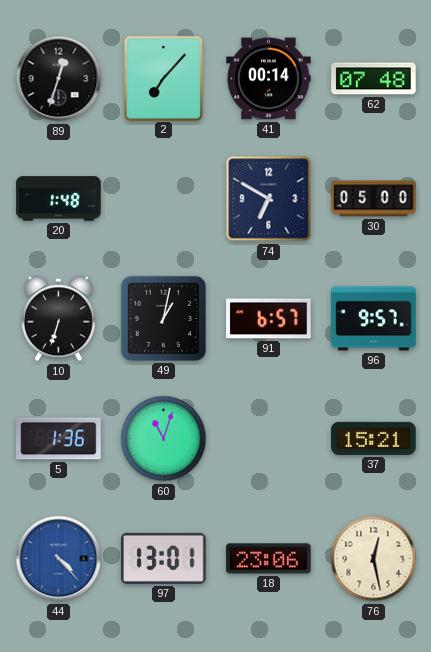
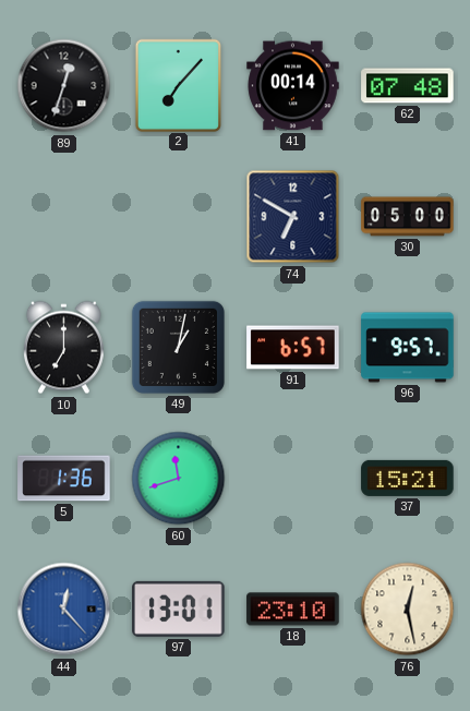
20: 1:48 -> none (59, 199)
10: 6:33 -> 7:00 (63, 348)
60: 11:03 -> 11:42 (179, 479)
44: 4:23 -> 12:23 (64, 610)
18: 23:06 -> 23:10 (293, 610)
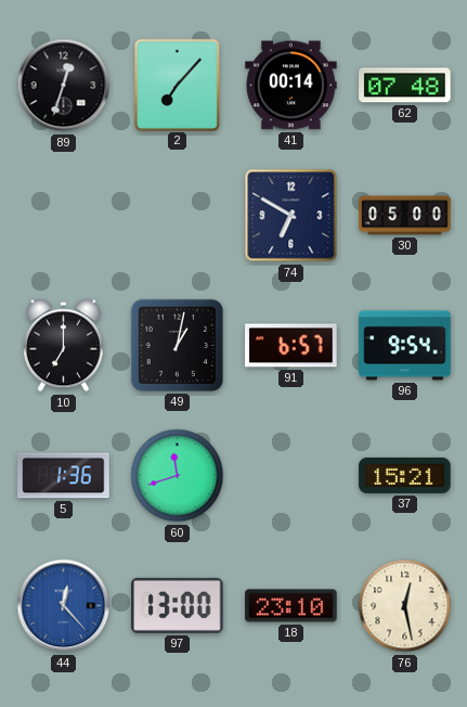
96: 9:57 -> 9:54 (405, 346)
97: 13:01 -> 13:00 (178, 605)
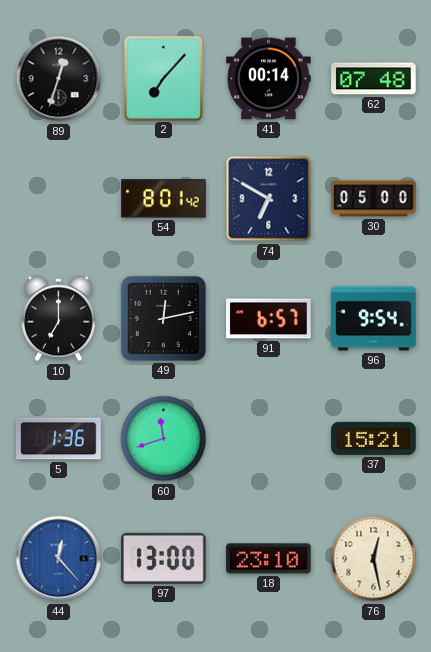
54: none -> 8:01 (164, 199)
49: 1:02 -> 12:13 (163, 318)
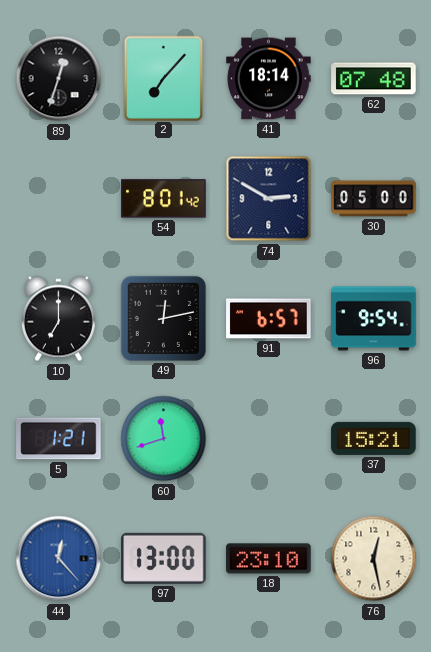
41: 00:14 -> 18:14 (269, 79)
74: 6:50 -> 2:50 (269, 199)
5: 1:36 -> 1:21 (59, 439)
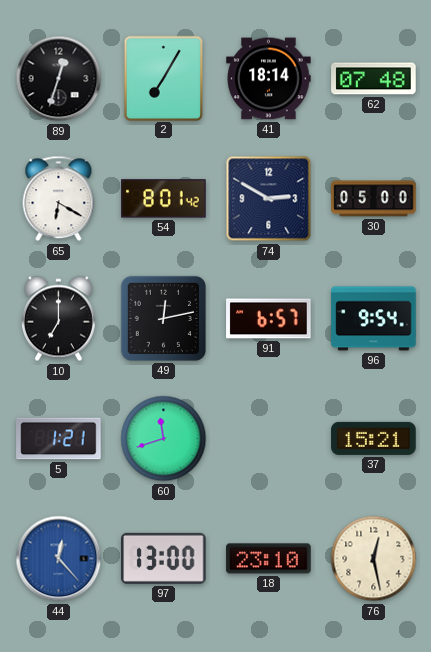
2: 7:07 -> 7:05 (163, 78)
65: none -> 6:20 (59, 199)
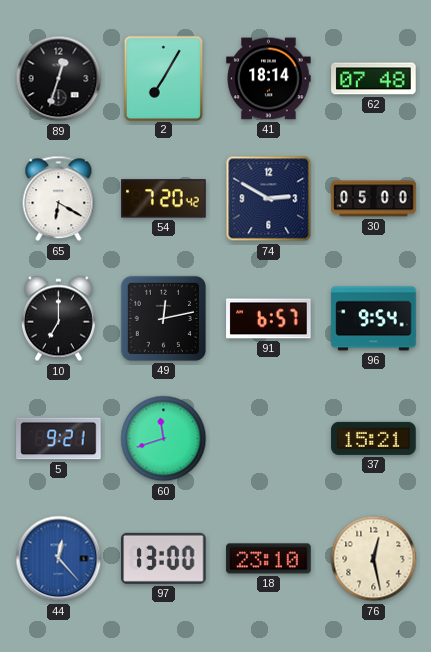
54: 8:01 -> 7:20 (164, 199)
5: 1:21 -> 9:21 (59, 439)
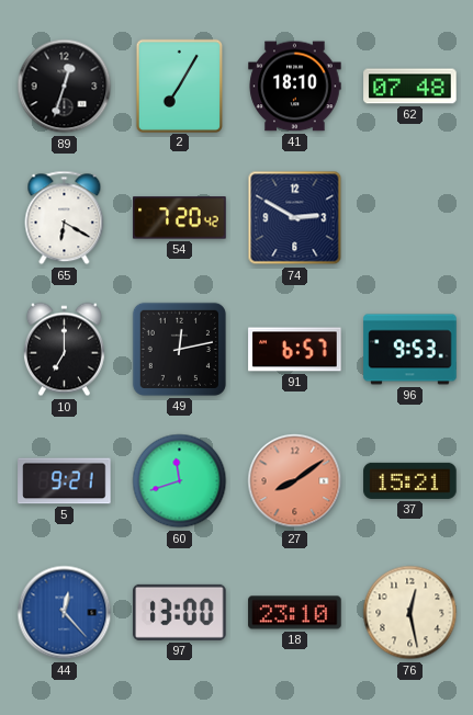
41: 18:14 -> 18:10 (295, 87)
30: 05:00 -> none (374, 199)
96: 9:54 -> 9:53 (410, 350)
27: none -> 8:09 (295, 481)
